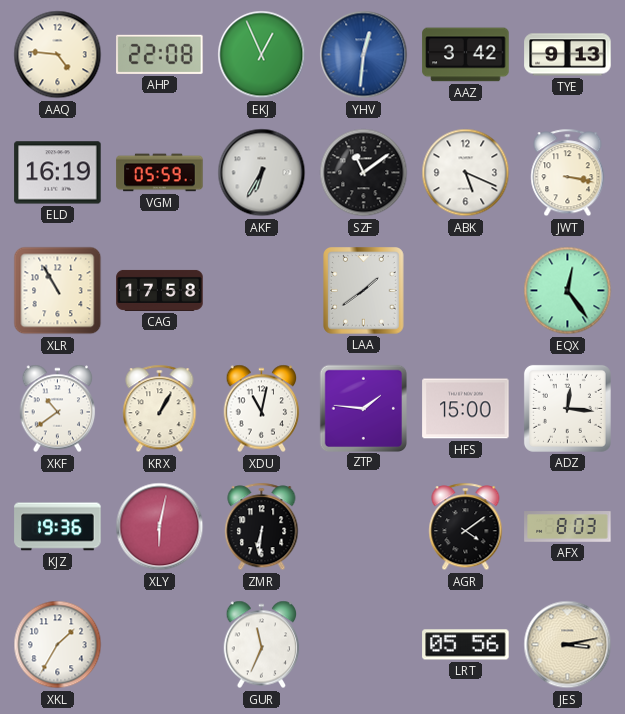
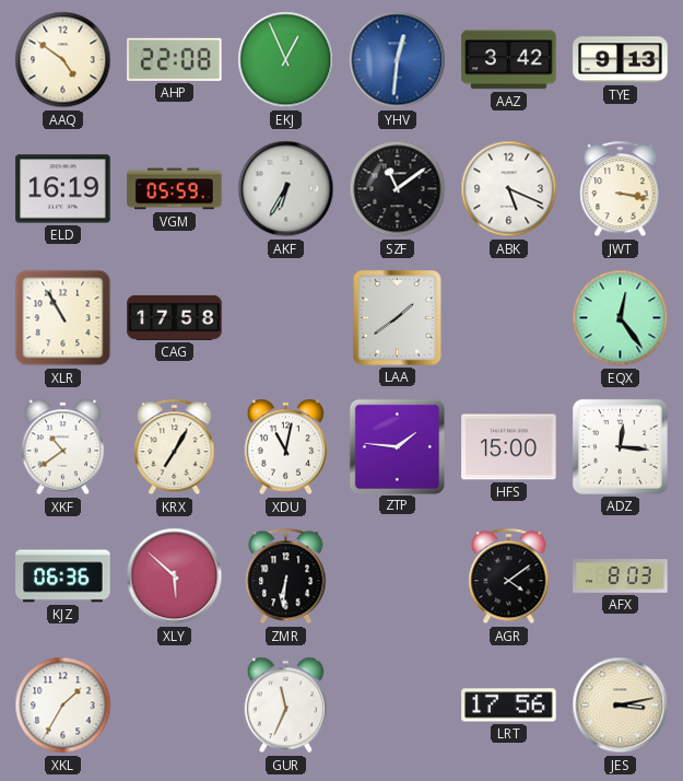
AAQ: 4:46 -> 4:51 (63, 60)
KRX: 1:05 -> 7:05 (175, 447)
KJZ: 19:36 -> 06:36 (63, 576)
XLY: 6:02 -> 5:52 (175, 576)
LRT: 05:56 -> 17:56 (509, 706)
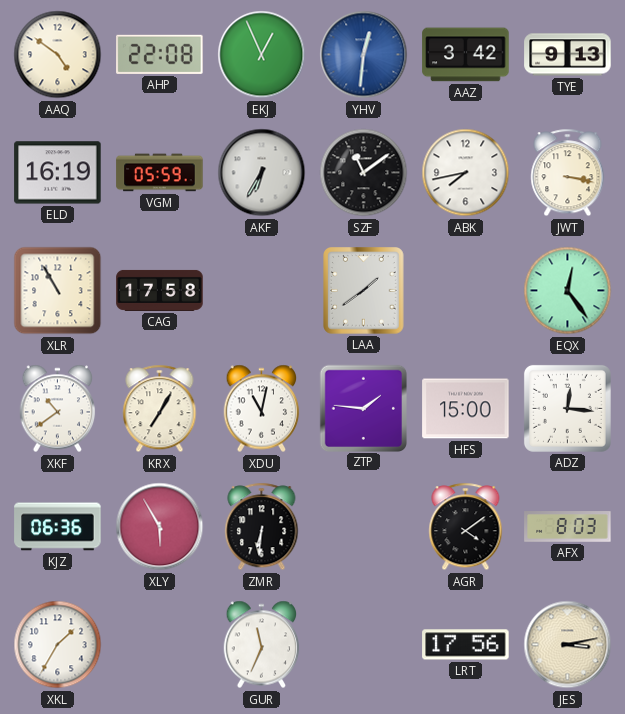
ABK: 5:19 -> 7:43 (466, 173)
XLY: 5:52 -> 5:55 (160, 527)
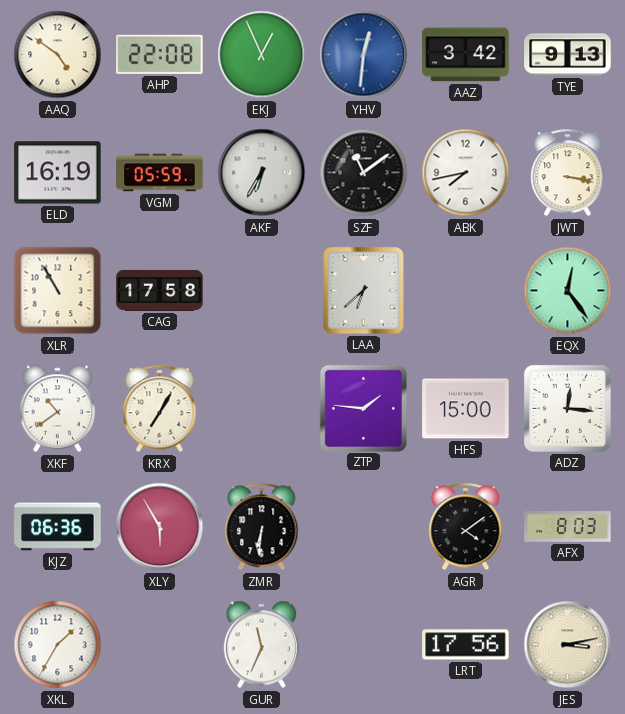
LAA: 1:39 -> 6:38 (364, 291)
XDU: 11:02 -> none (262, 409)
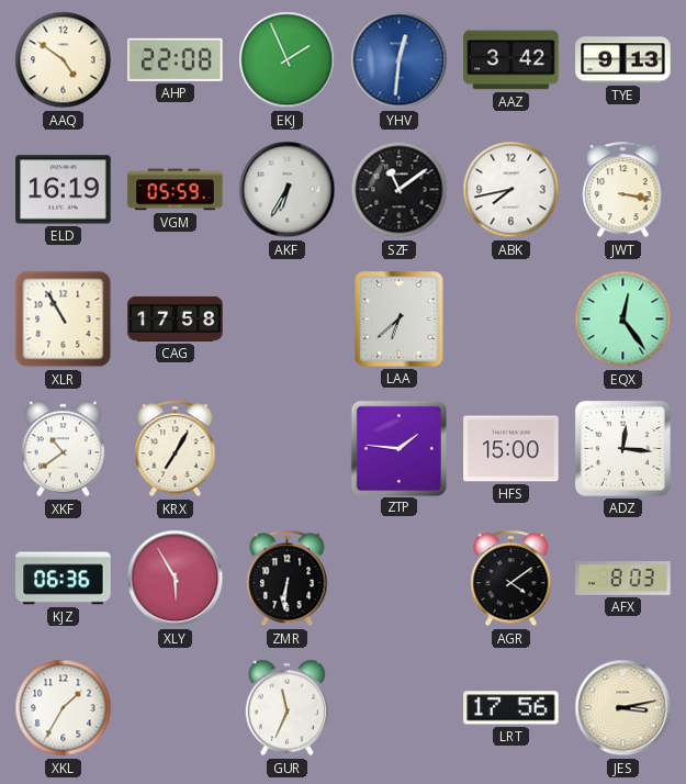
EKJ: 12:56 -> 1:56 (288, 60)
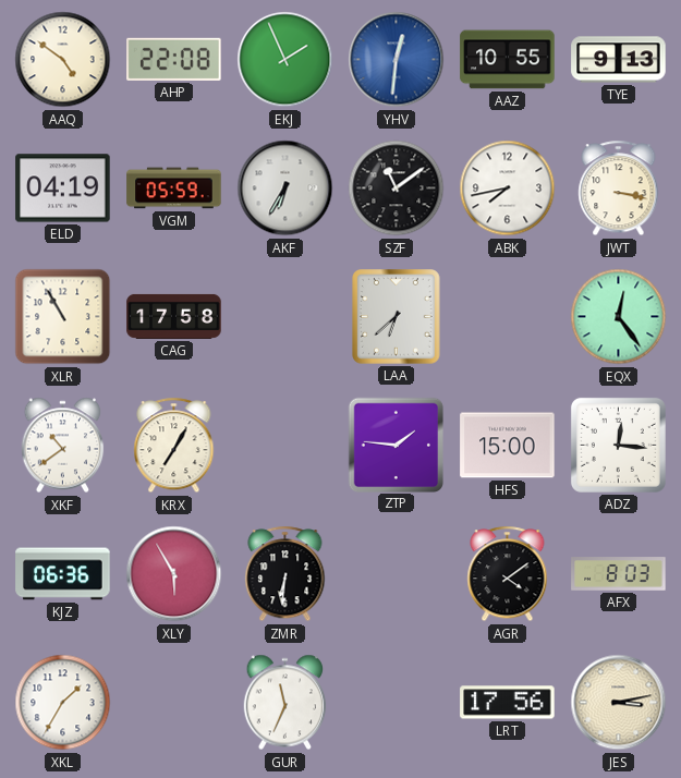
AAZ: 3:42 -> 10:55 (508, 60)
ELD: 16:19 -> 04:19 (63, 189)
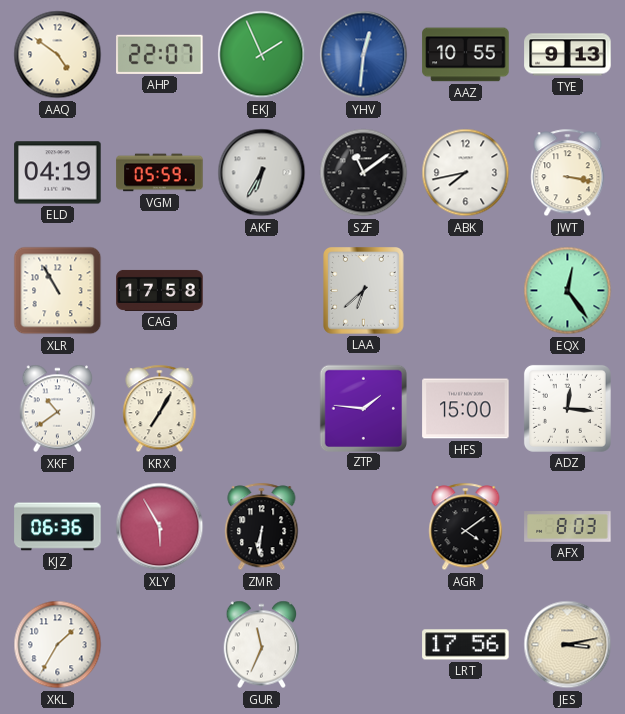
AHP: 22:08 -> 22:07 (160, 54)
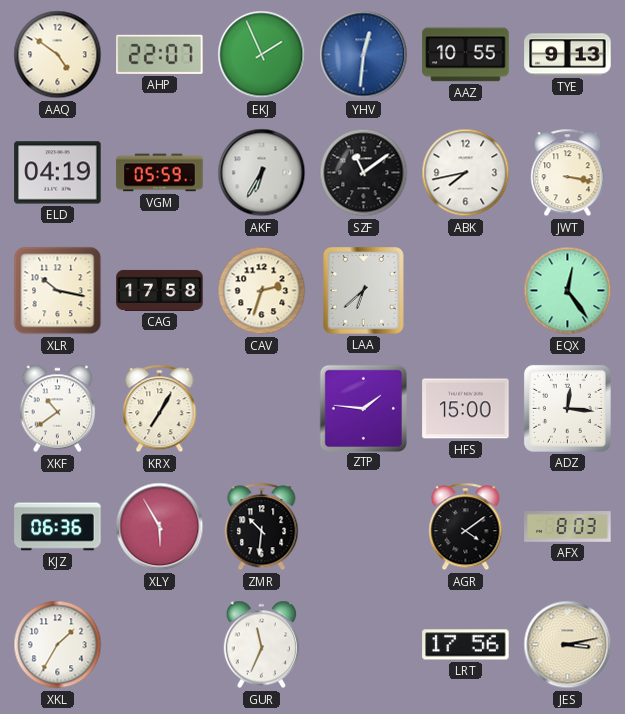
XLR: 10:55 -> 10:17 (58, 291)
CAV: none -> 2:33 (262, 291)
ZMR: 6:31 -> 10:31 (262, 527)
